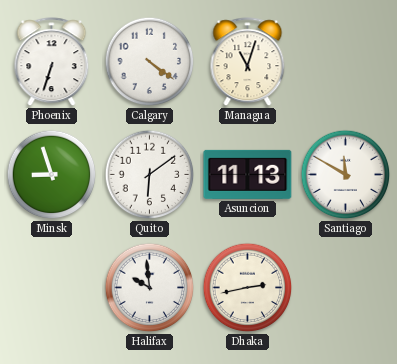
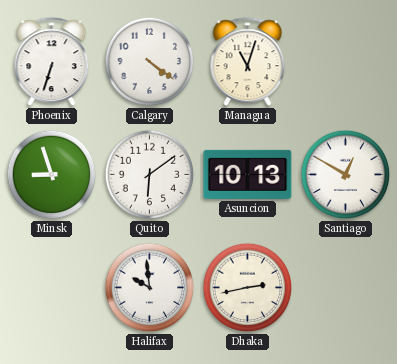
Asuncion: 11:13 -> 10:13 (248, 174)
Santiago: 11:50 -> 12:50 (346, 175)
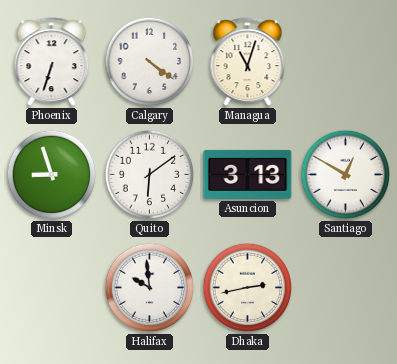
Asuncion: 10:13 -> 3:13 (248, 174)
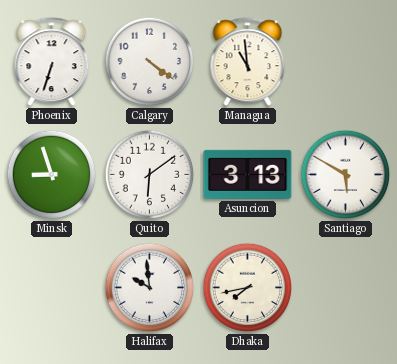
Managua: 11:03 -> 10:59 (248, 62)
Santiago: 12:50 -> 5:50 (346, 175)
Dhaka: 2:43 -> 7:43 (248, 288)
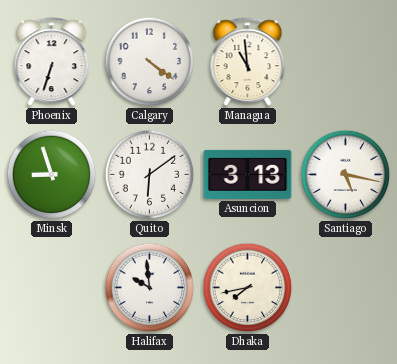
Santiago: 5:50 -> 5:17 (346, 175)
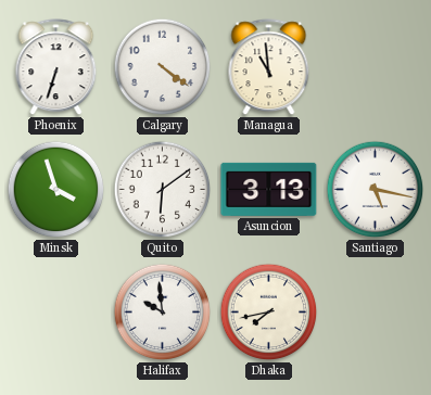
Minsk: 8:57 -> 3:57 (56, 190)
